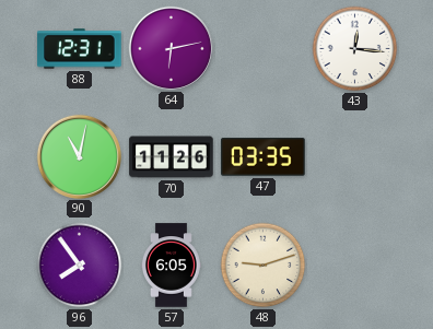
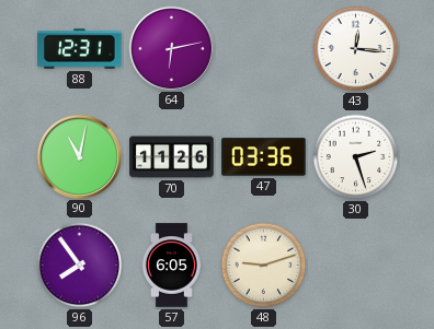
47: 03:35 -> 03:36 (264, 157)
30: none -> 2:27 (356, 157)
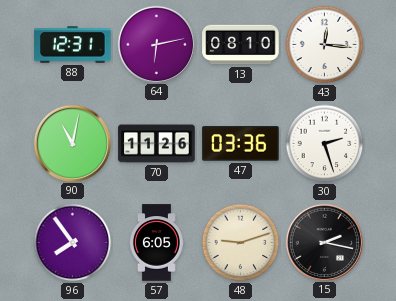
13: none -> 08:10 (241, 45)
15: none -> 2:17 (324, 242)
